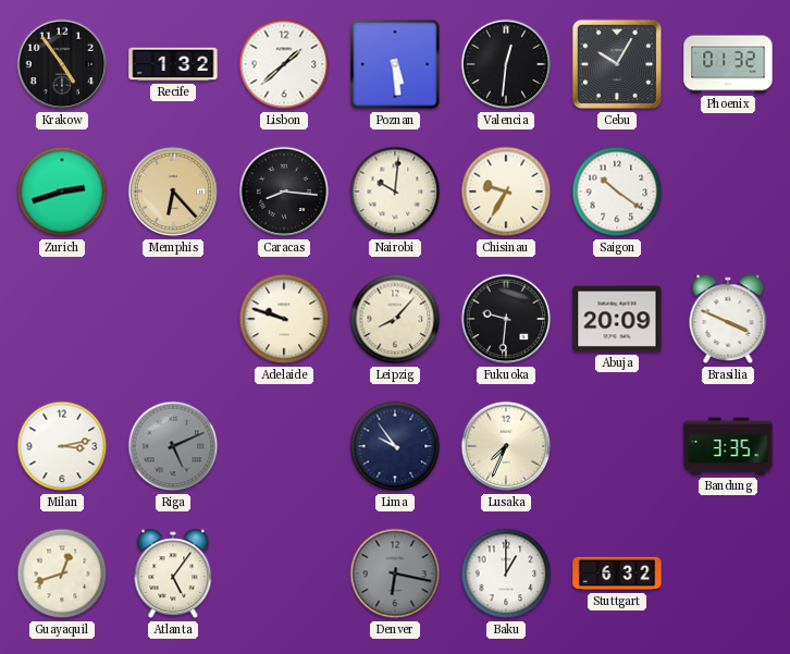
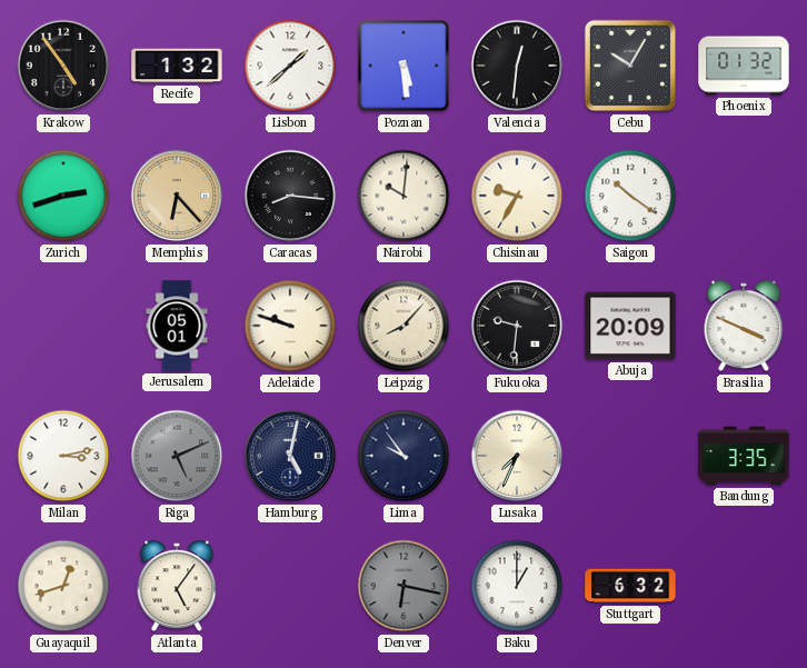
Jerusalem: none -> 05:01 (177, 326)
Hamburg: none -> 5:02 (290, 456)
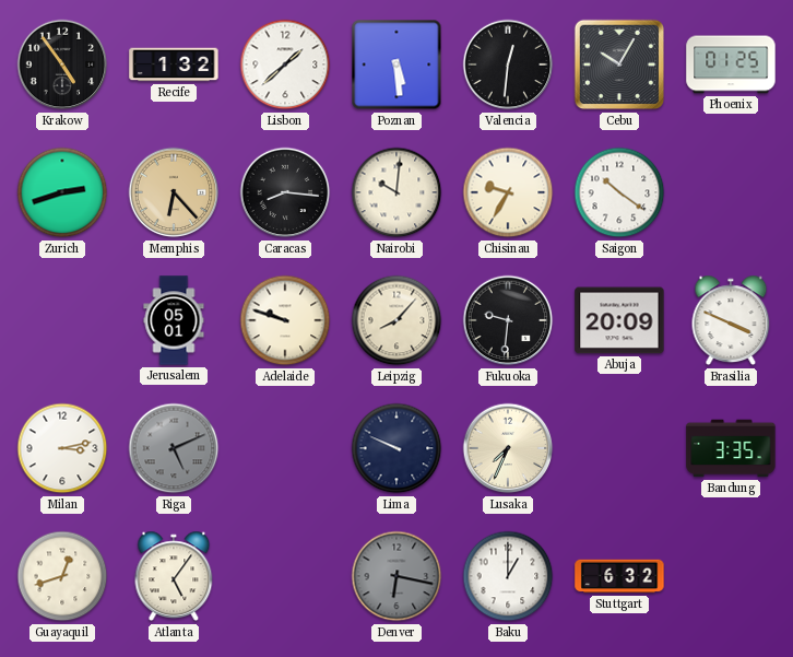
Phoenix: 01:32 -> 01:25 (731, 64)
Hamburg: 5:02 -> none (290, 456)
Lima: 9:54 -> 9:49 (397, 448)
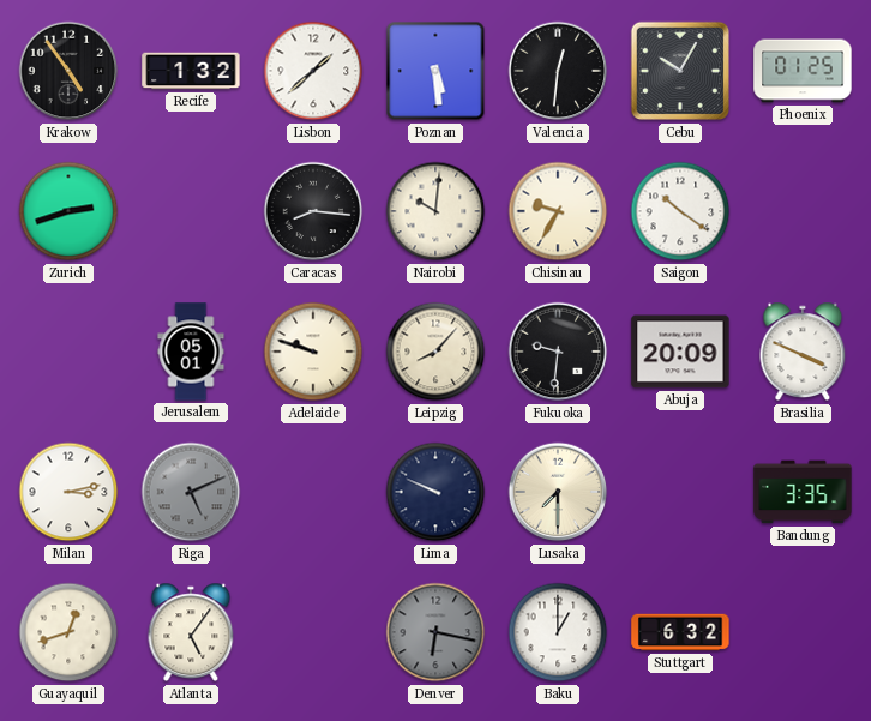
Memphis: 6:23 -> none (174, 192)
Lusaka: 7:34 -> 7:30 (558, 492)
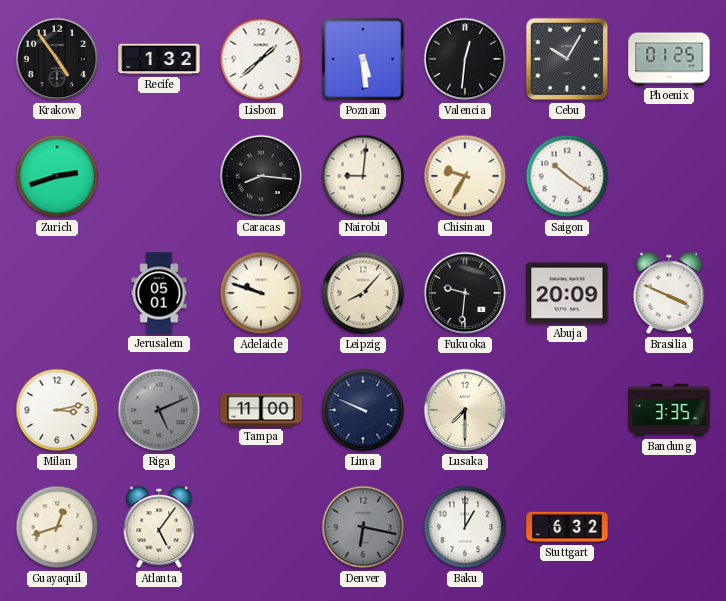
Nairobi: 10:01 -> 9:01 (363, 176)
Tampa: none -> 11:00 (261, 410)
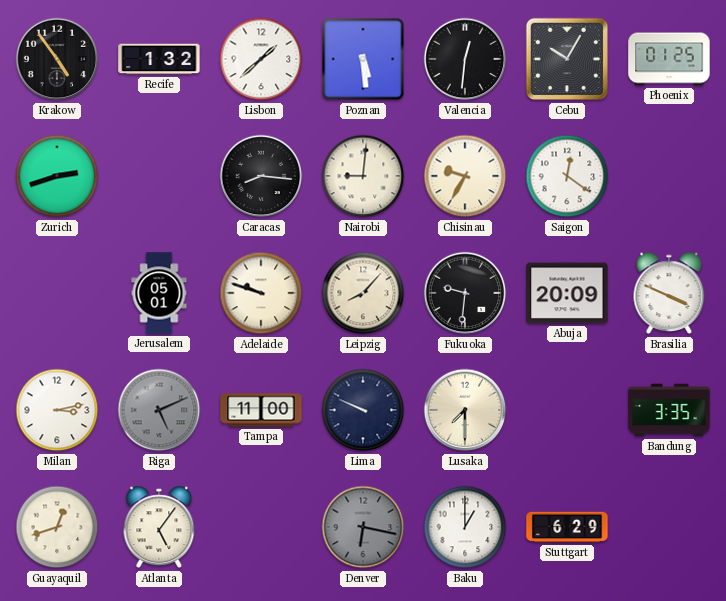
Saigon: 10:21 -> 12:21 (567, 176)
Stuttgart: 6:32 -> 6:29 (567, 527)
